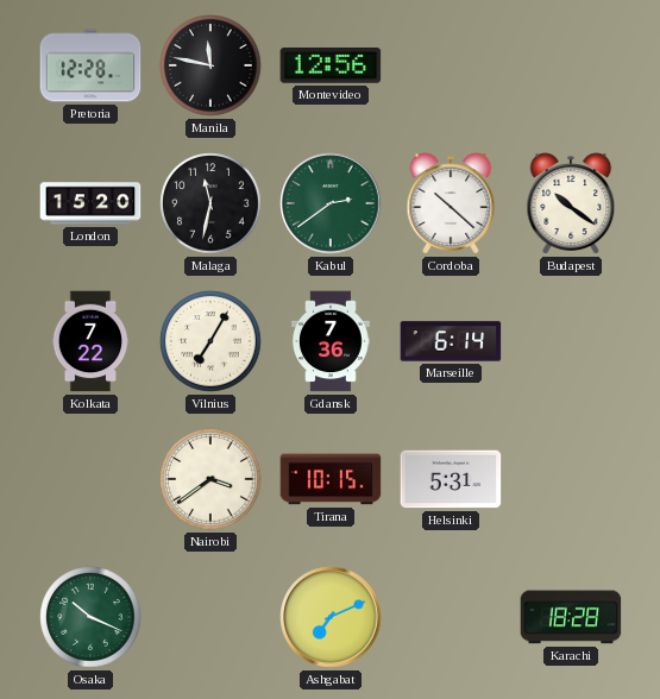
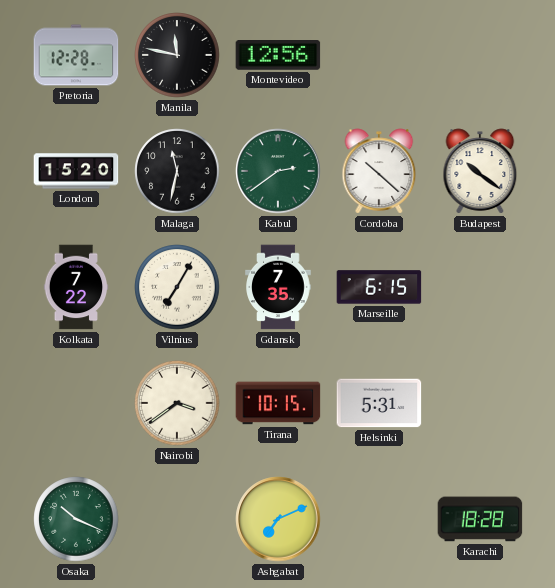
Gdansk: 7:36 -> 7:35 (278, 287)
Marseille: 6:14 -> 6:15 (379, 287)
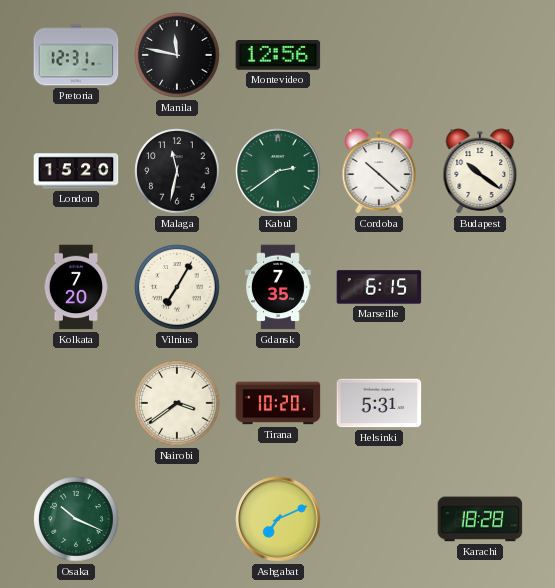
Pretoria: 12:28 -> 12:31 (76, 55)
Kolkata: 7:22 -> 7:20 (76, 287)
Tirana: 10:15 -> 10:20 (278, 403)
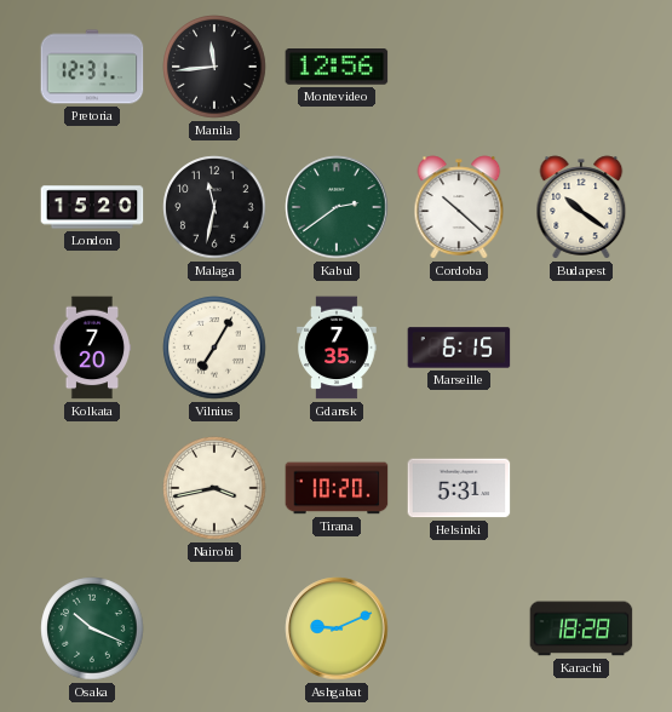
Manila: 11:47 -> 11:44 (214, 67)
Nairobi: 3:39 -> 3:43 (214, 488)
Ashgabat: 7:11 -> 9:11 (337, 628)
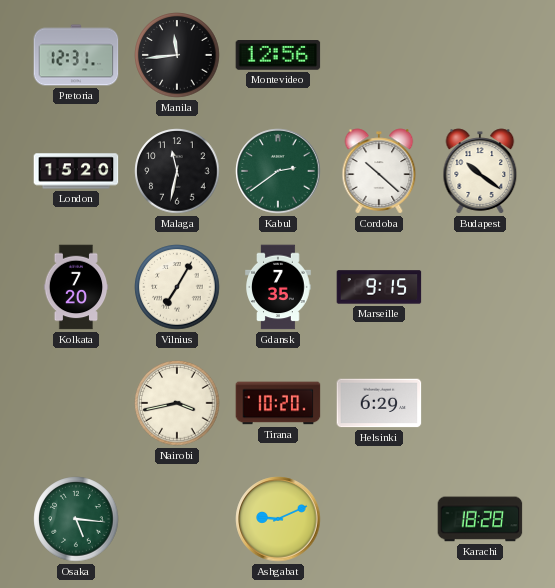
Marseille: 6:15 -> 9:15 (379, 287)
Helsinki: 5:31 -> 6:29 (379, 403)
Osaka: 10:19 -> 5:16 (76, 519)
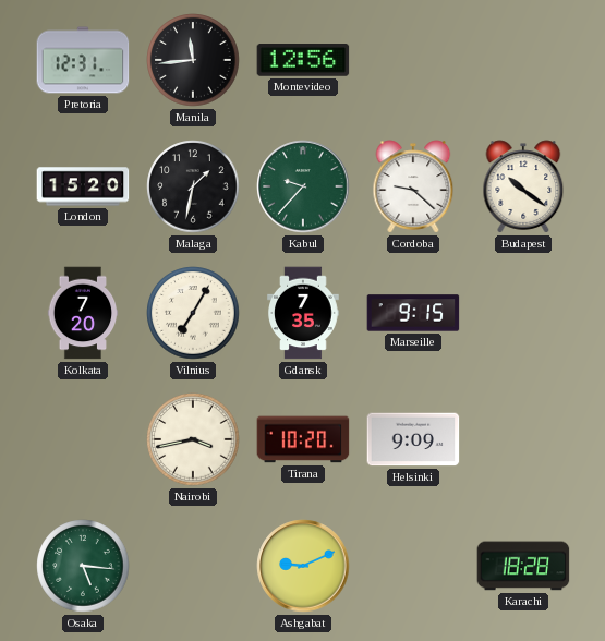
Malaga: 11:32 -> 1:32 (193, 186)
Kabul: 2:39 -> 9:37 (303, 186)
Cordoba: 10:22 -> 9:22 (413, 186)
Helsinki: 6:29 -> 9:09 (413, 439)
